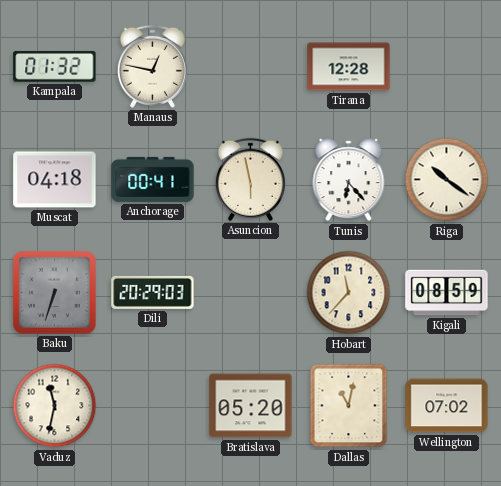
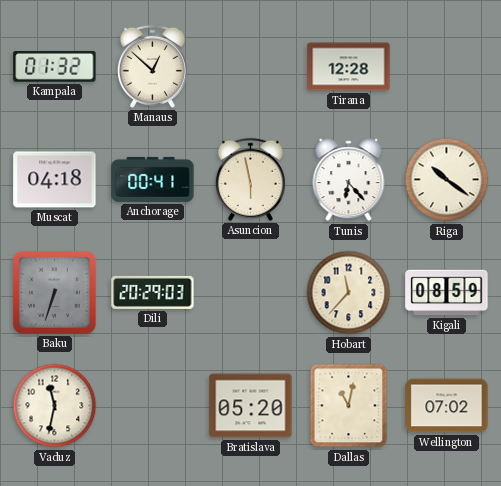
Manaus: 12:47 -> 12:52 (152, 66)
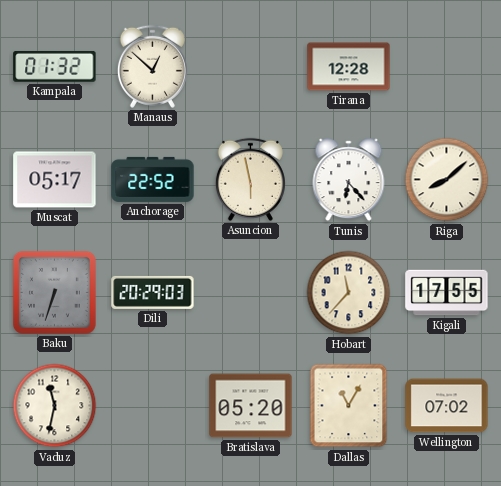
Muscat: 04:18 -> 05:17 (55, 180)
Anchorage: 00:41 -> 22:52 (153, 179)
Riga: 10:21 -> 8:08 (447, 180)
Kigali: 08:59 -> 17:55 (447, 293)
Dallas: 11:02 -> 11:05 (349, 406)
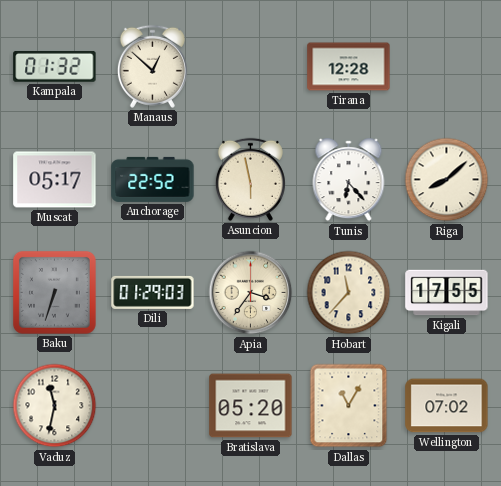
Dili: 20:29 -> 01:29 (153, 292)
Apia: none -> 3:36 (251, 293)
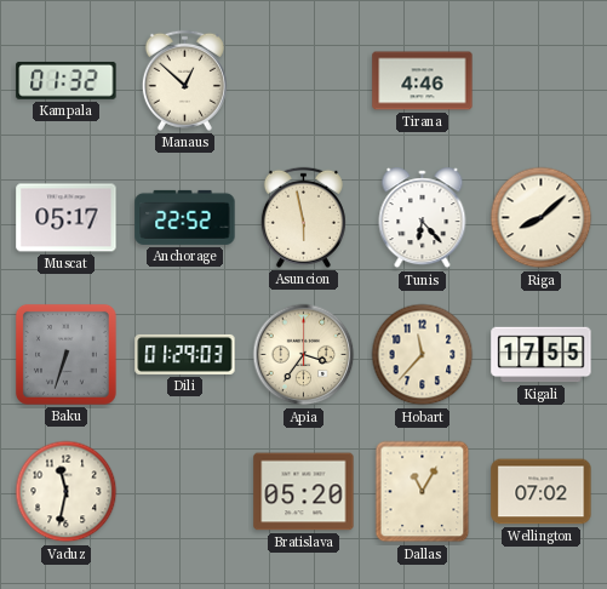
Tirana: 12:28 -> 4:46 (423, 81)
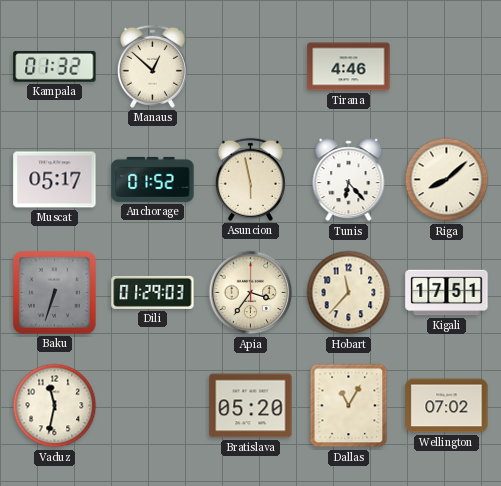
Anchorage: 22:52 -> 01:52 (153, 179)
Kigali: 17:55 -> 17:51 (447, 293)
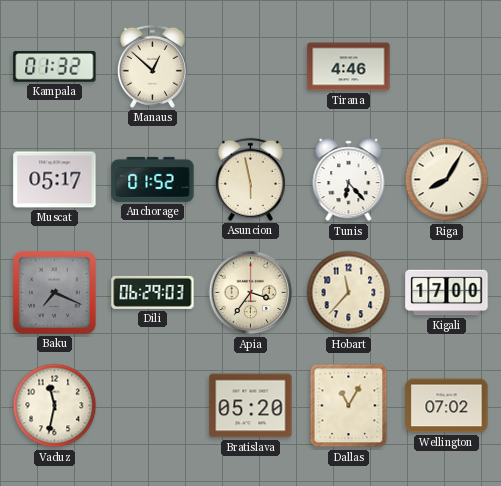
Riga: 8:08 -> 8:05 (447, 180)
Baku: 6:33 -> 7:19 (54, 292)
Dili: 01:29 -> 06:29 (153, 292)
Kigali: 17:51 -> 17:00 (447, 293)
